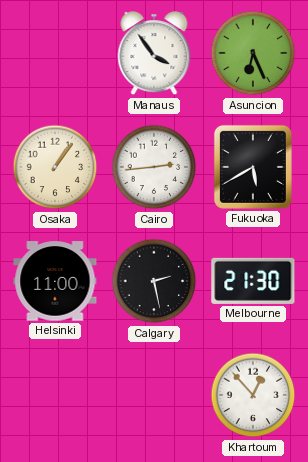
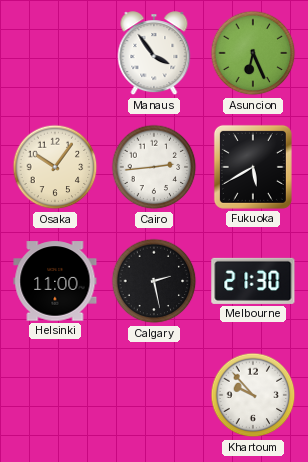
Osaka: 1:06 -> 10:06 (55, 167)
Khartoum: 12:53 -> 9:53 (253, 395)
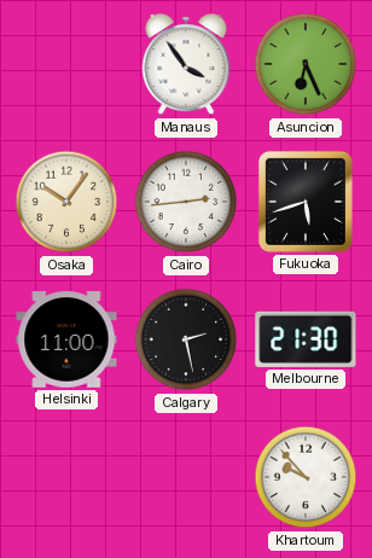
Fukuoka: 5:40 -> 5:42 (306, 202)
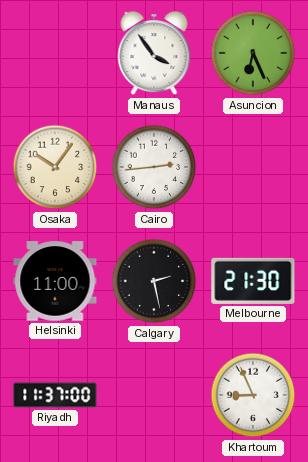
Fukuoka: 5:42 -> none (306, 202)
Riyadh: none -> 11:37 (55, 395)
Khartoum: 9:53 -> 8:56 (253, 395)
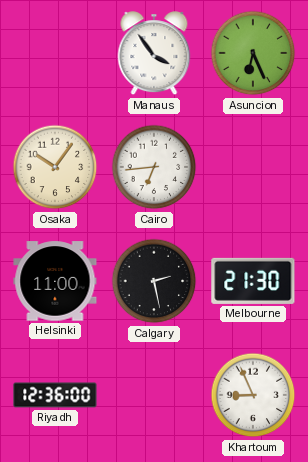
Cairo: 2:44 -> 6:44 (154, 167)
Riyadh: 11:37 -> 12:36 (55, 395)
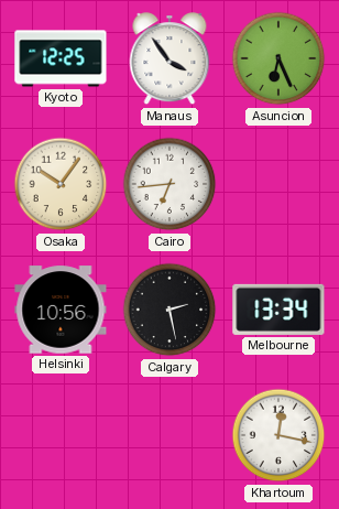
Kyoto: none -> 12:25 (61, 58)
Helsinki: 11:00 -> 10:56 (61, 310)
Melbourne: 21:30 -> 13:34 (278, 310)
Riyadh: 12:36 -> none (55, 395)
Khartoum: 8:56 -> 12:17 (278, 435)
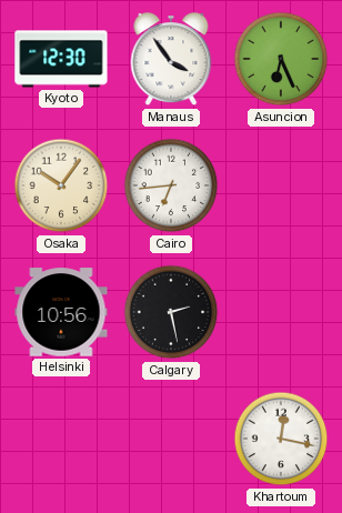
Kyoto: 12:25 -> 12:30 (61, 59)
Melbourne: 13:34 -> none (278, 310)
